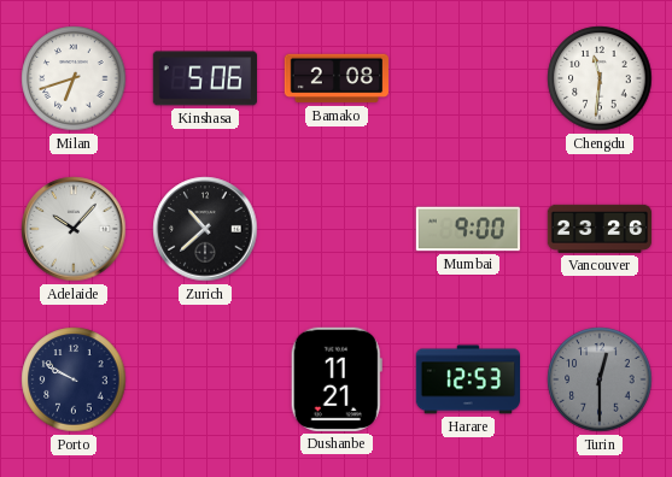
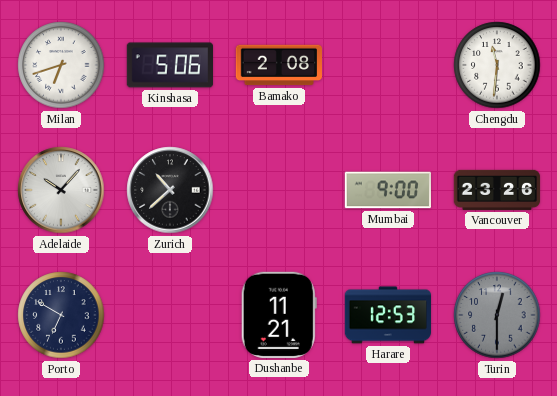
Porto: 9:50 -> 6:50 (61, 315)
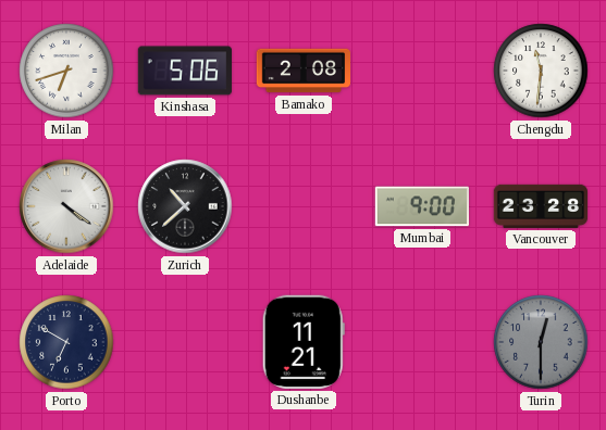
Adelaide: 10:07 -> 4:21 (66, 206)
Vancouver: 23:26 -> 23:28 (541, 206)
Harare: 12:53 -> none (387, 315)
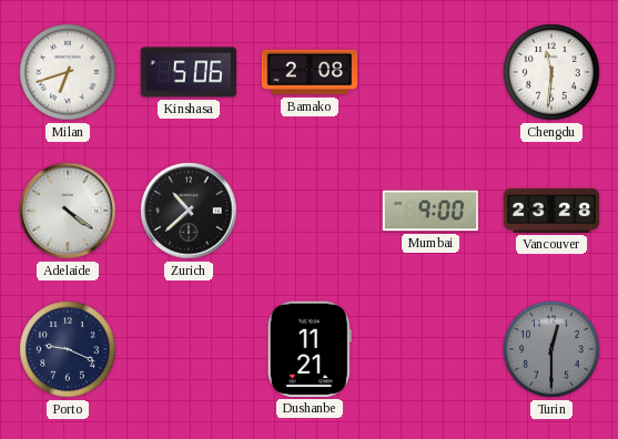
Porto: 6:50 -> 9:19 (68, 349)
